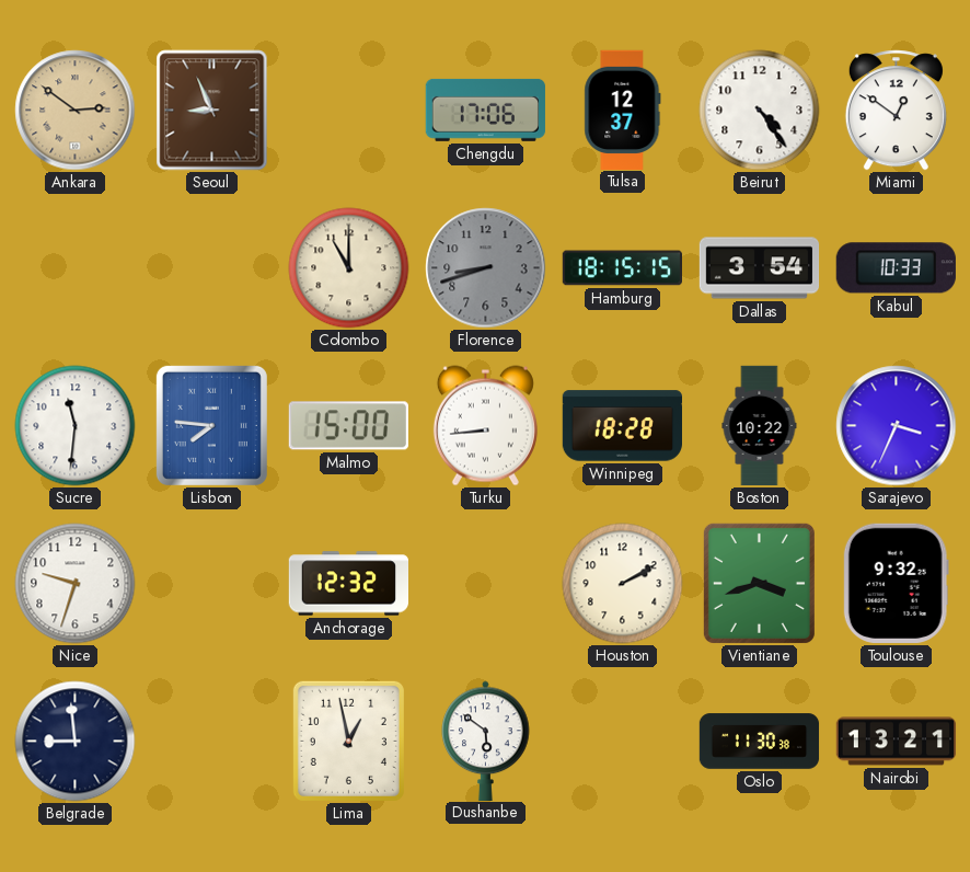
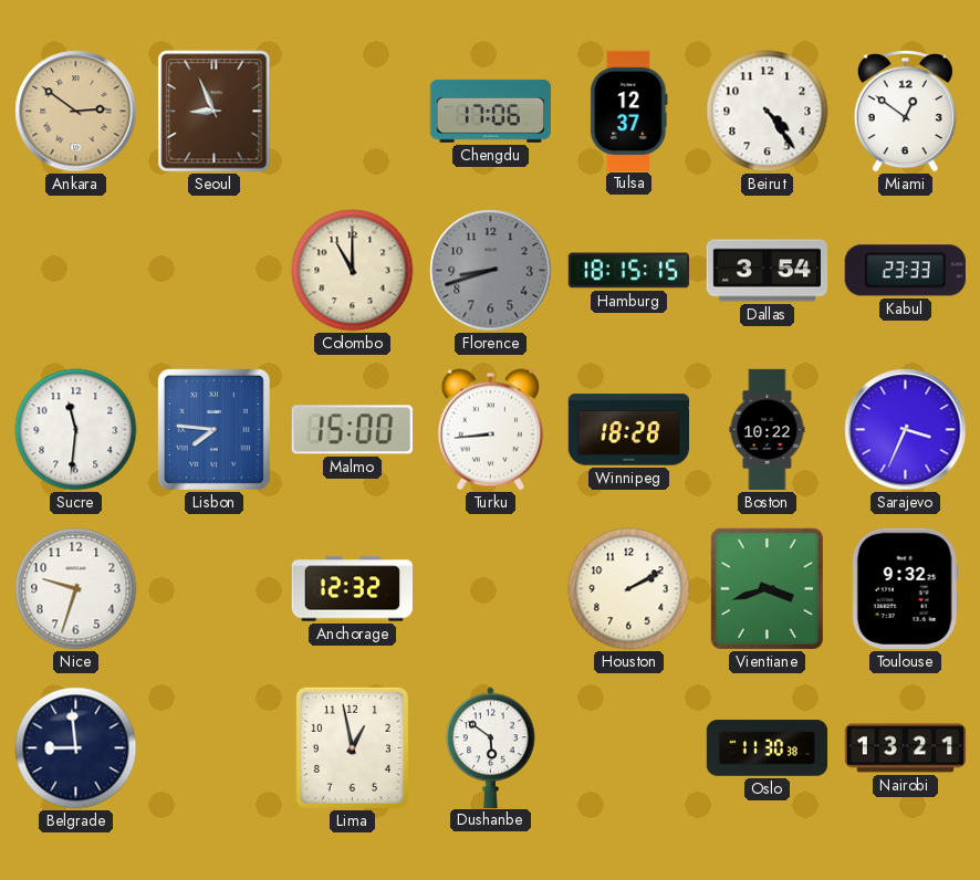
Kabul: 10:33 -> 23:33 (905, 271)
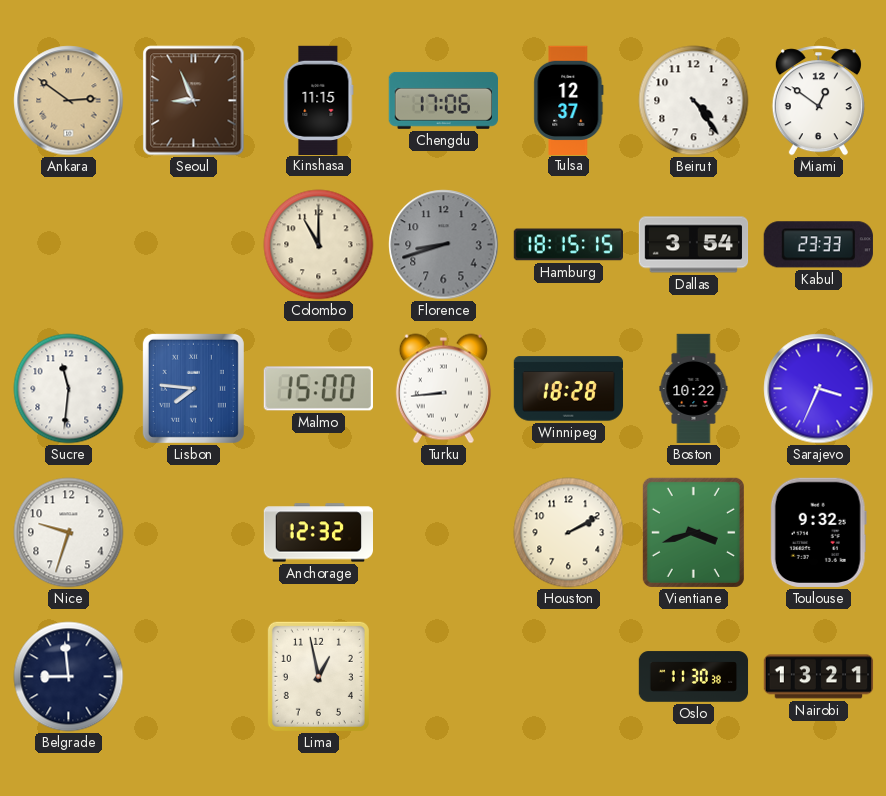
Kinshasa: none -> 11:15 (319, 100)
Dushanbe: 5:51 -> none (491, 747)
